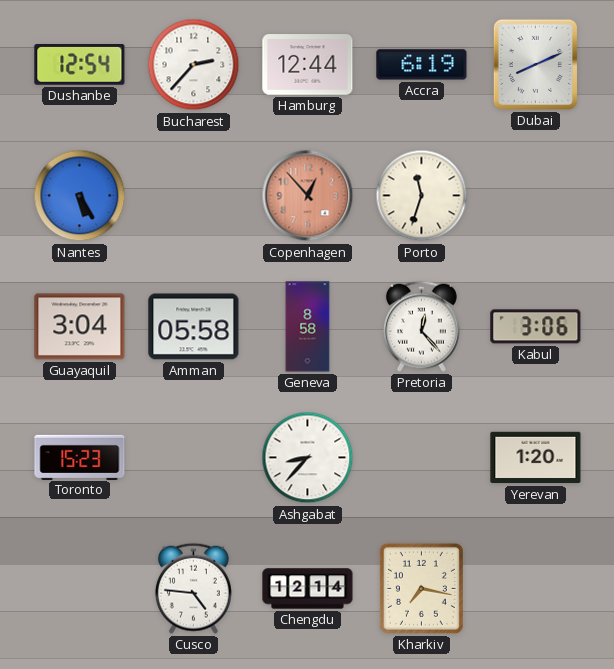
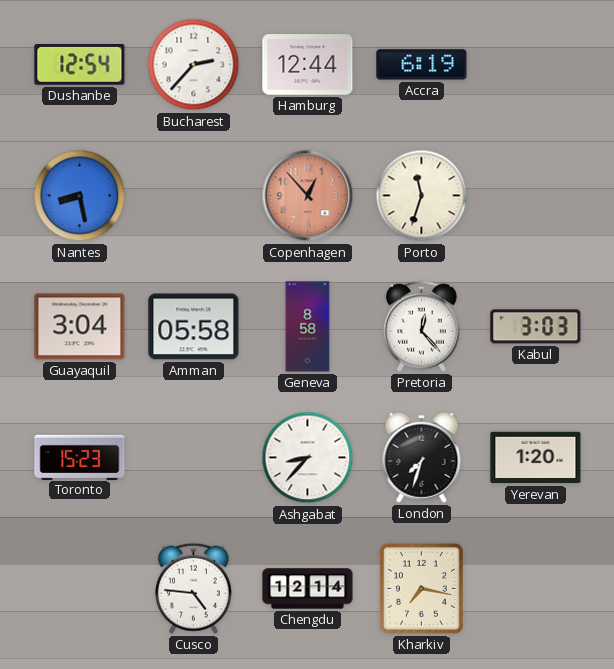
Dubai: 8:11 -> none (535, 64)
Nantes: 5:25 -> 8:28 (80, 196)
Kabul: 3:06 -> 3:03 (536, 327)
London: none -> 7:33 (422, 457)
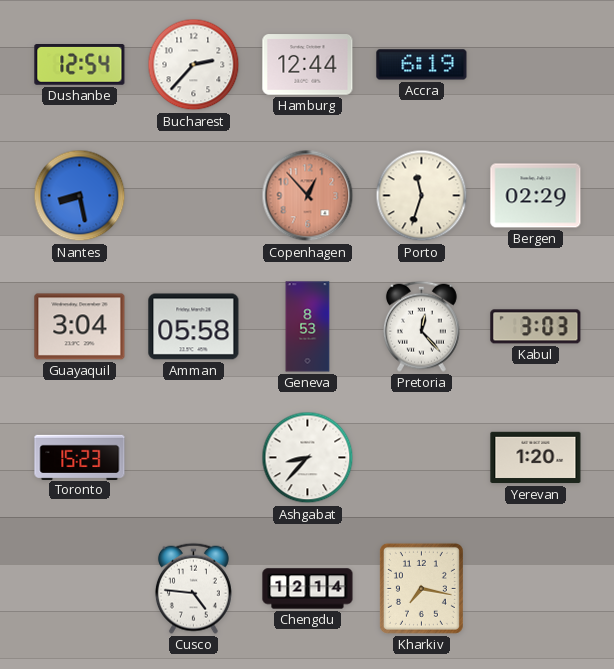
Bergen: none -> 02:29 (536, 196)
Geneva: 8:58 -> 8:53 (308, 327)
London: 7:33 -> none (422, 457)
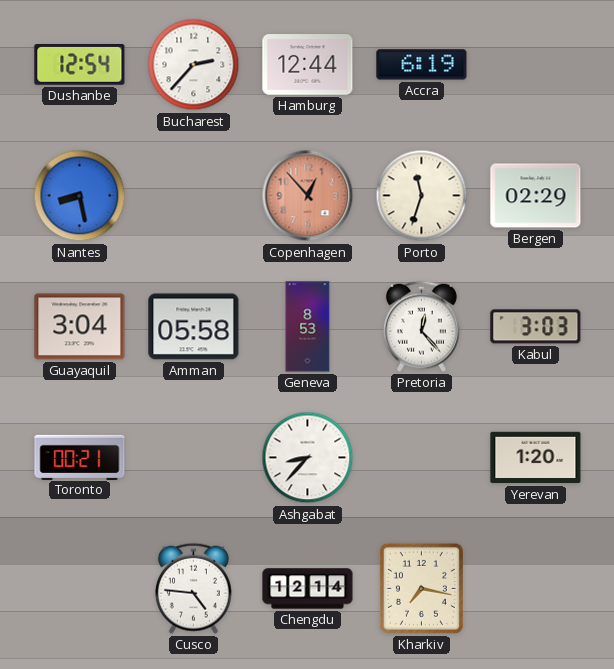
Toronto: 15:23 -> 00:21 (80, 457)
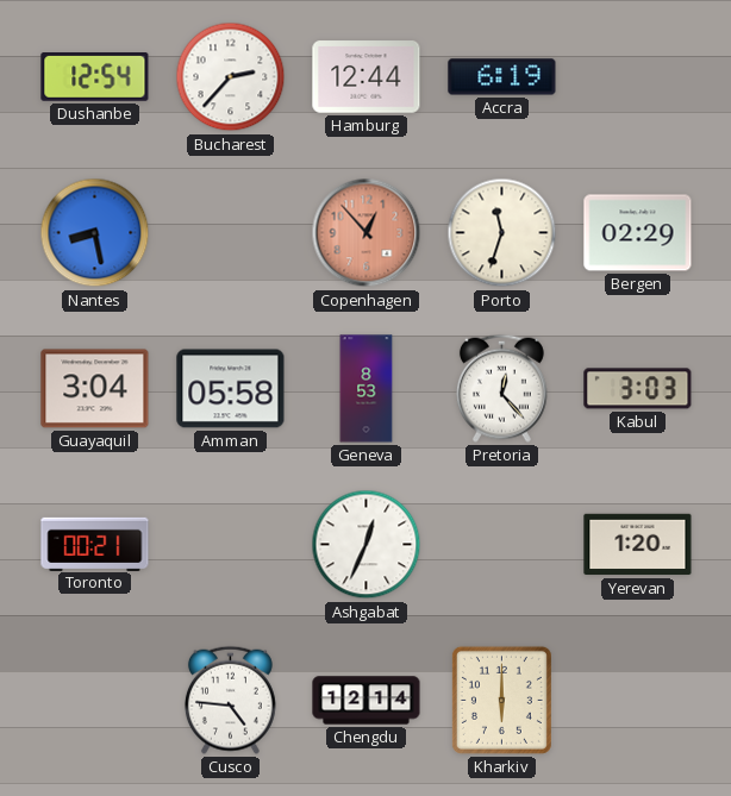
Ashgabat: 8:37 -> 12:34 (367, 545)
Kharkiv: 7:17 -> 6:00 (501, 700)
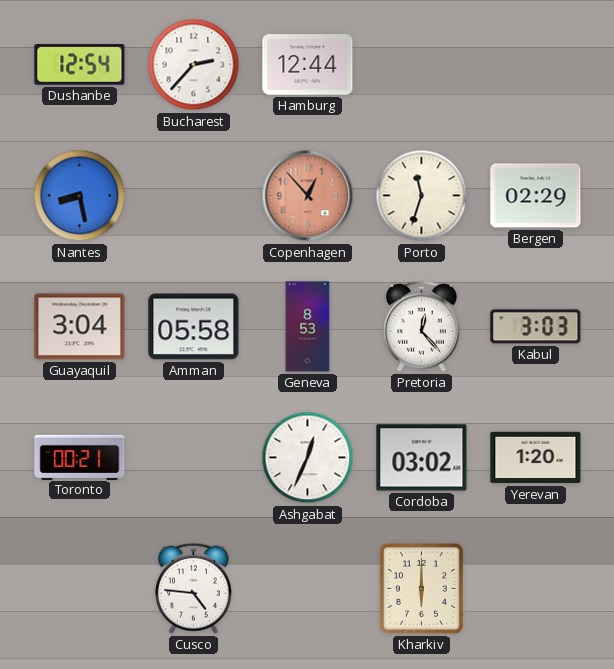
Accra: 6:19 -> none (502, 77)
Cordoba: none -> 03:02 (422, 458)
Chengdu: 12:14 -> none (367, 701)
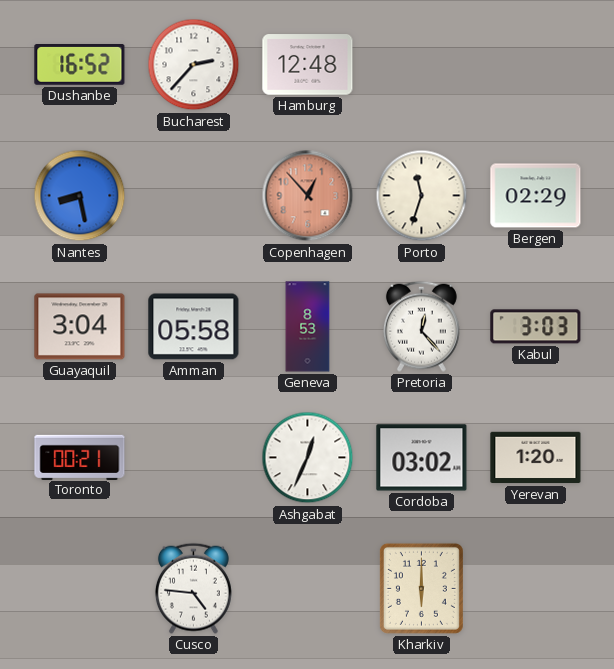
Dushanbe: 12:54 -> 16:52 (80, 65)
Hamburg: 12:44 -> 12:48 (308, 65)
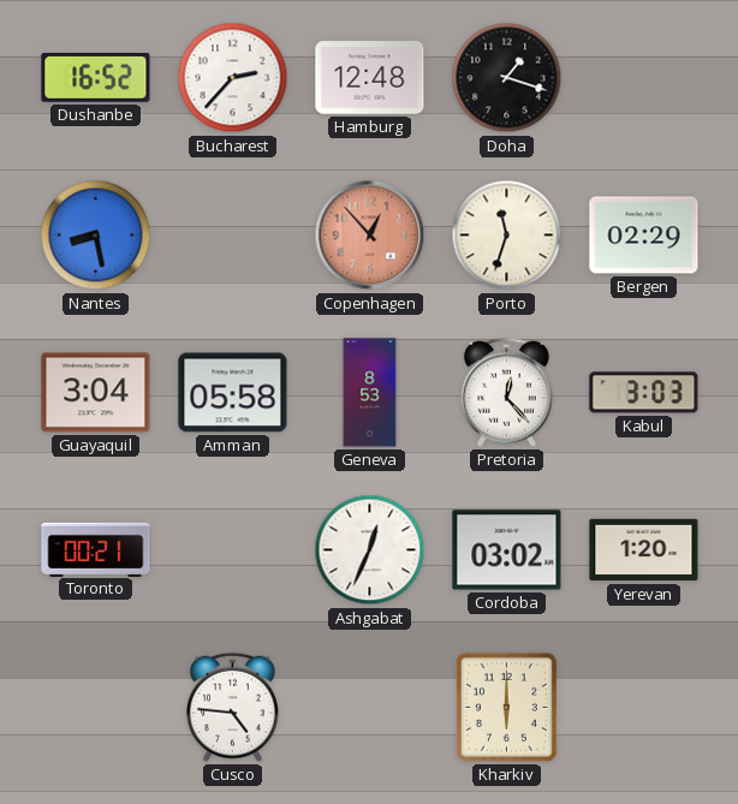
Doha: none -> 1:18 (507, 78)
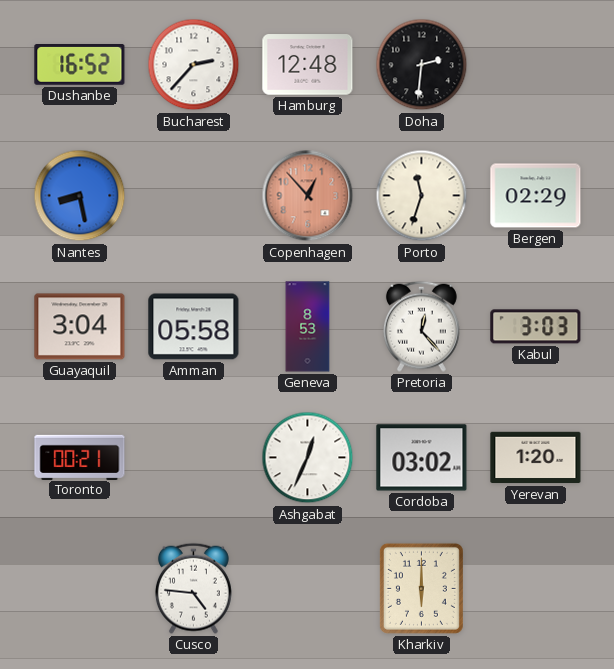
Doha: 1:18 -> 2:31 (422, 65)
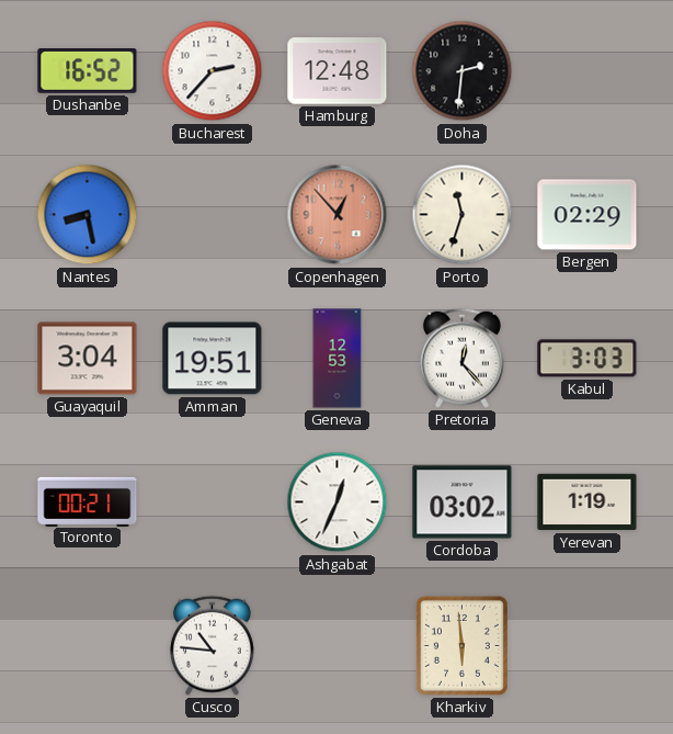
Amman: 05:58 -> 19:51 (213, 359)
Geneva: 8:53 -> 12:53 (338, 359)
Yerevan: 1:20 -> 1:19 (588, 502)
Cusco: 4:46 -> 10:46 (212, 645)
Kharkiv: 6:00 -> 5:59 (461, 645)
